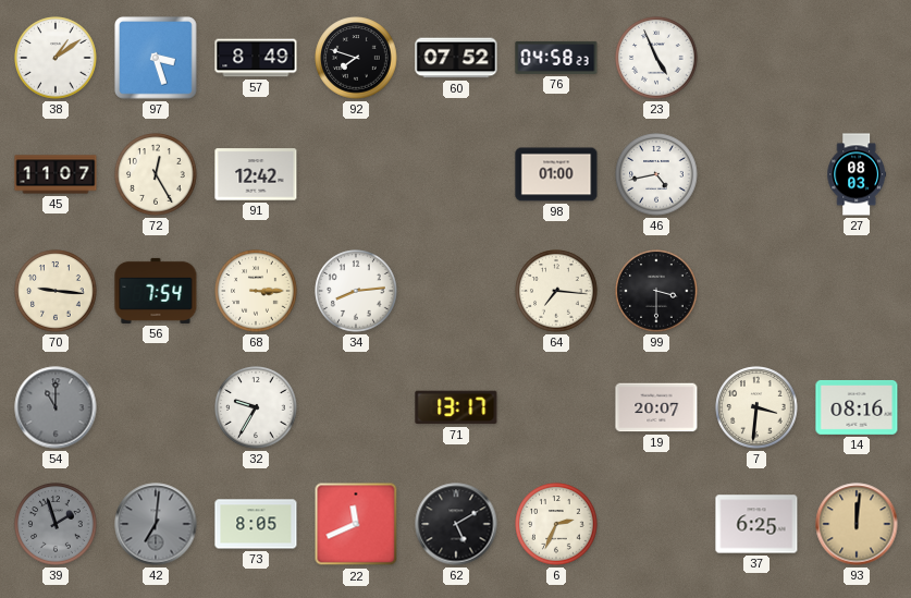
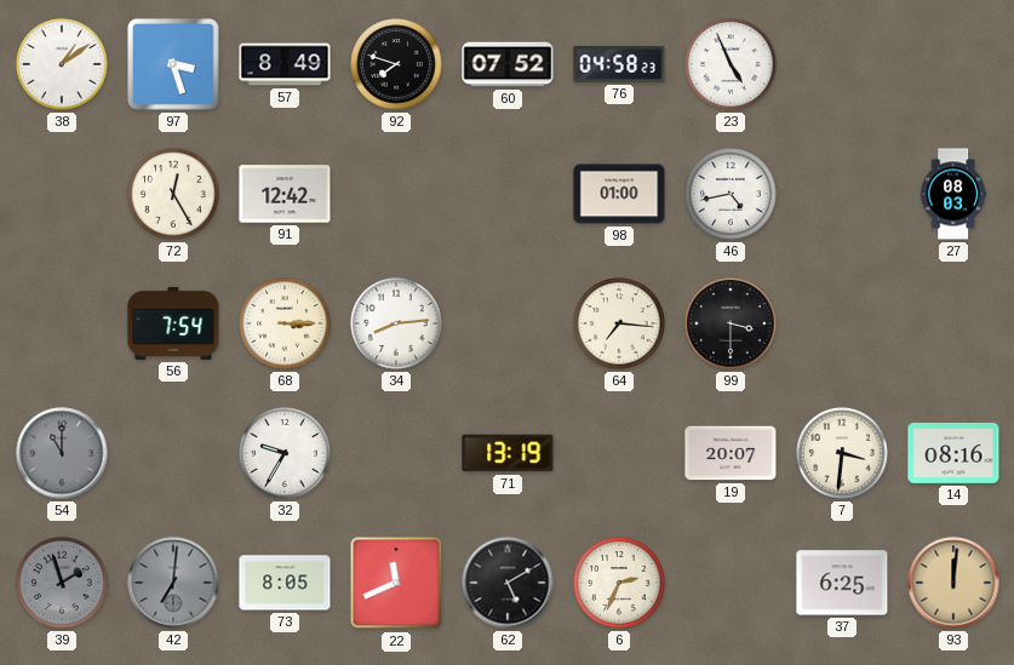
45: 11:07 -> none (56, 174)
70: 9:16 -> none (56, 291)
71: 13:17 -> 13:19 (508, 453)
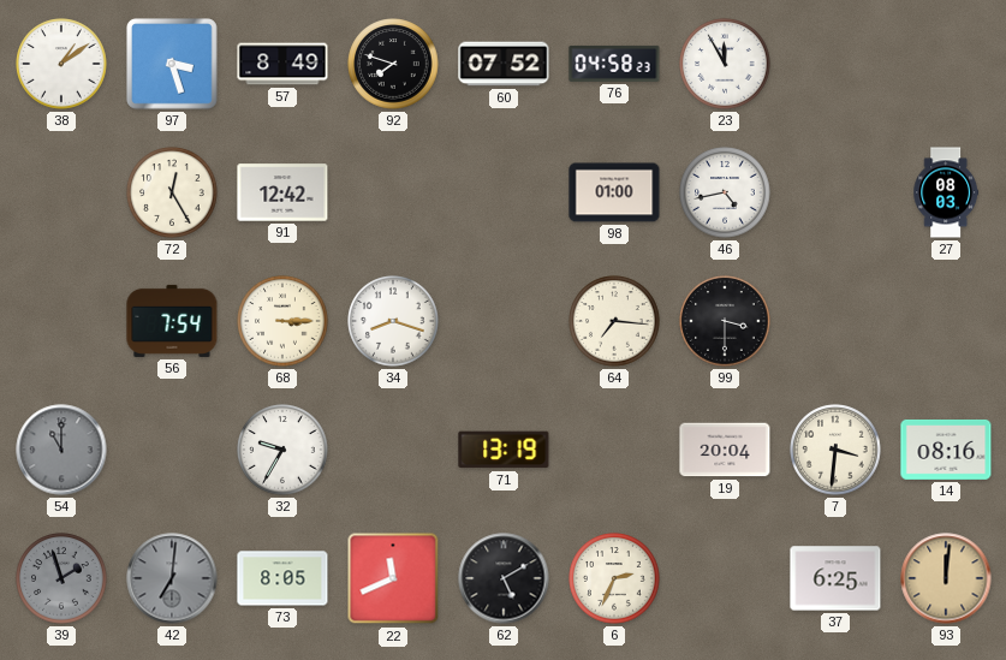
23: 4:56 -> 11:55 (725, 64)
34: 8:14 -> 8:18 (393, 321)
19: 20:07 -> 20:04 (725, 450)
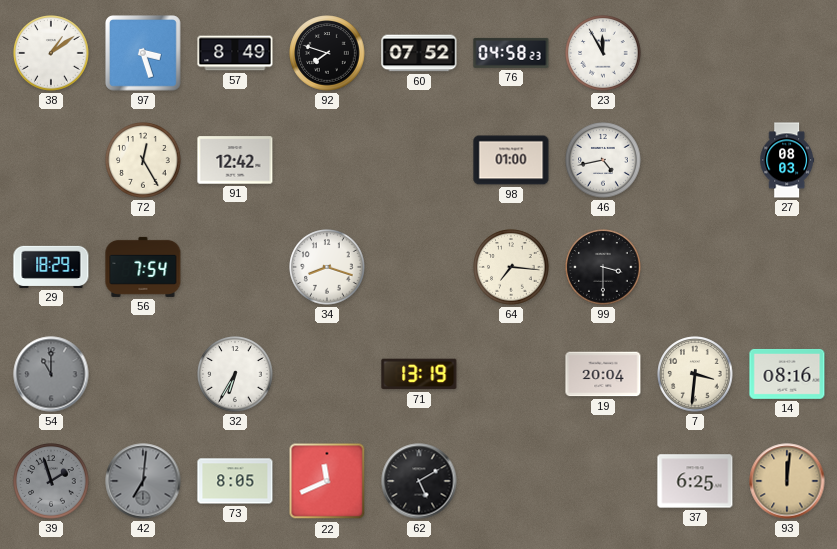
29: none -> 18:29 (51, 267)
68: 3:15 -> none (282, 321)
32: 9:35 -> 6:35 (235, 374)
6: 2:34 -> none (614, 578)
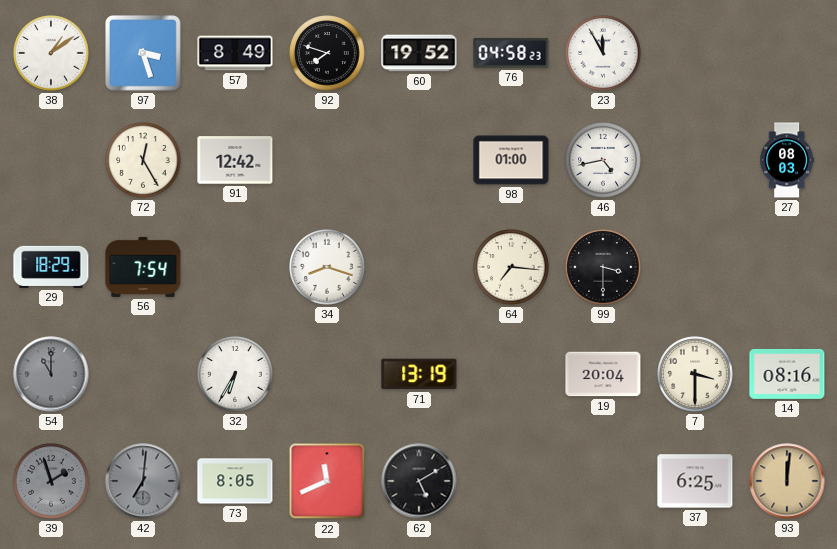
60: 07:52 -> 19:52 (419, 53)
7: 3:31 -> 3:30 (695, 374)
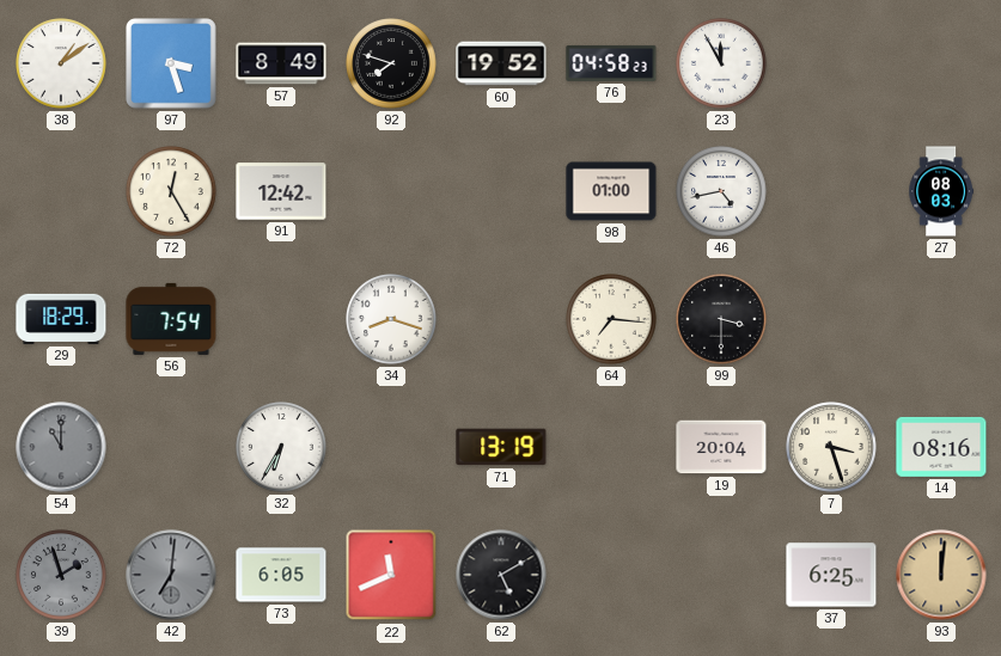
7: 3:30 -> 3:27 (831, 447)
73: 8:05 -> 6:05 (281, 575)
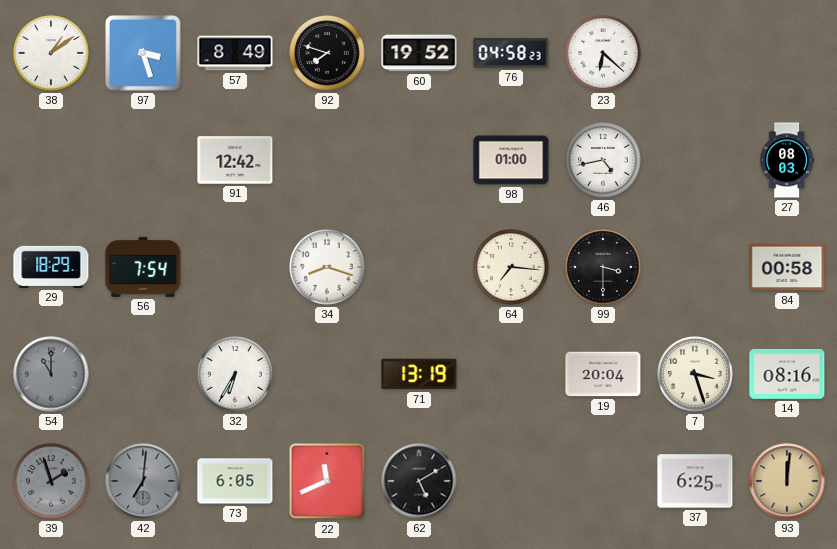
23: 11:55 -> 6:22 (603, 53)
72: 12:25 -> none (171, 191)
84: none -> 00:58 (787, 267)
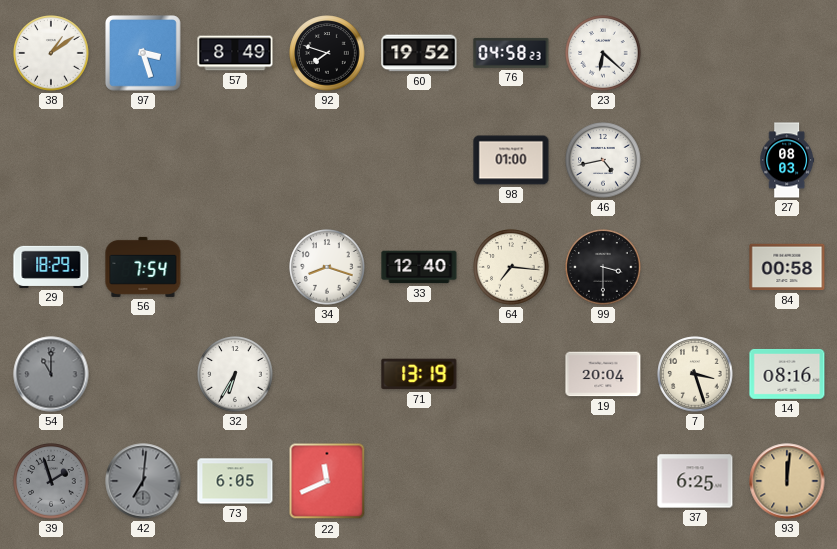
91: 12:42 -> none (235, 160)
33: none -> 12:40 (419, 267)
62: 5:10 -> none (419, 481)
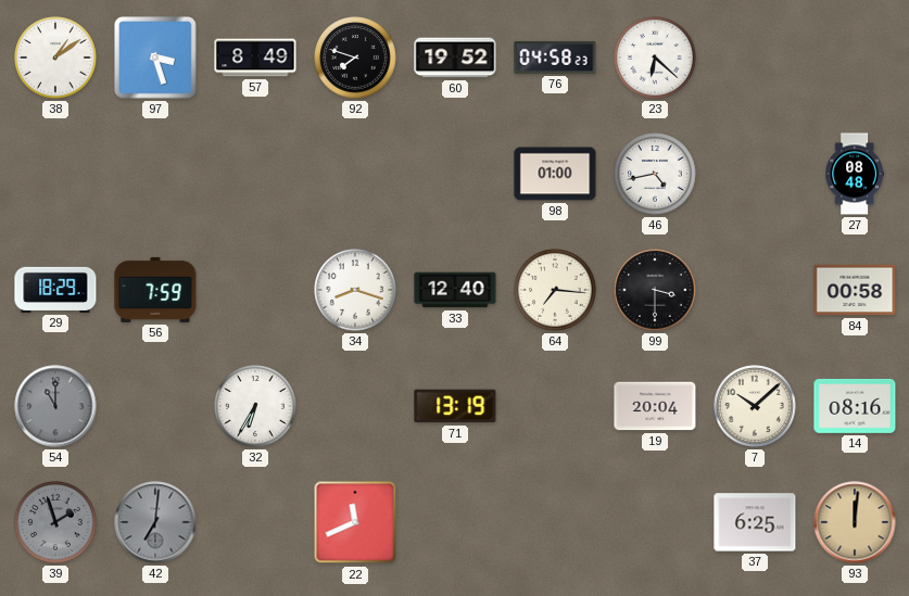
27: 08:03 -> 08:48 (855, 174)
56: 7:54 -> 7:59 (155, 290)
7: 3:27 -> 10:08 (755, 406)
73: 6:05 -> none (235, 481)
